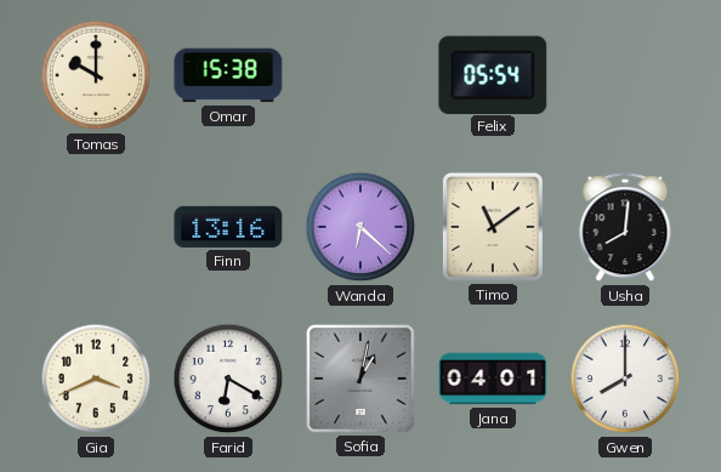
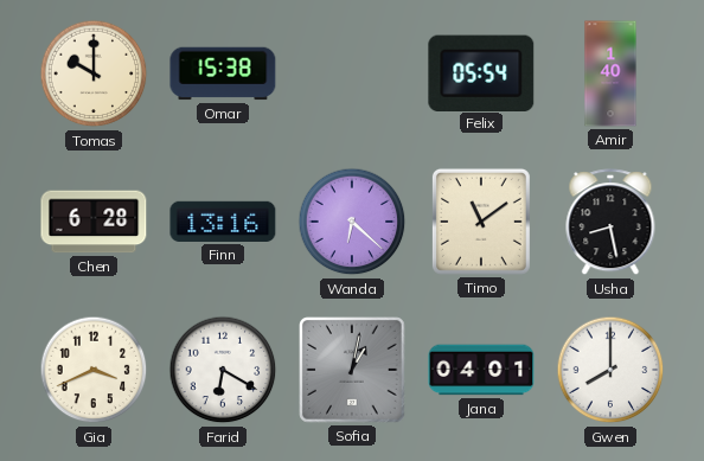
Amir: none -> 1:40 (610, 73)
Chen: none -> 6:28 (94, 222)
Usha: 8:01 -> 8:28 (610, 223)
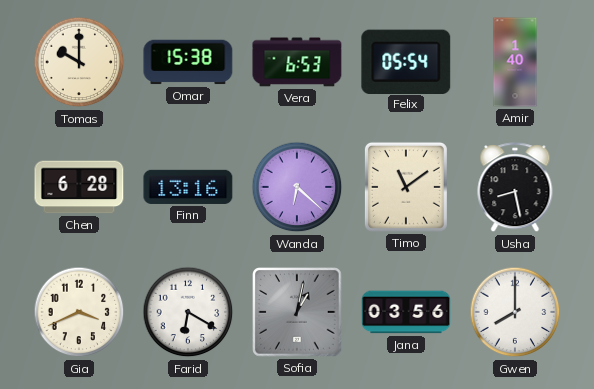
Vera: none -> 6:53 (297, 62)
Jana: 04:01 -> 03:56 (406, 312)
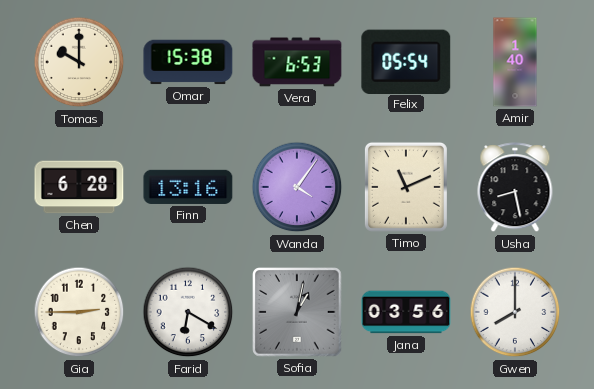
Wanda: 6:22 -> 4:06 (297, 187)
Timo: 11:09 -> 11:11 (406, 187)
Gia: 3:41 -> 2:45 (79, 312)
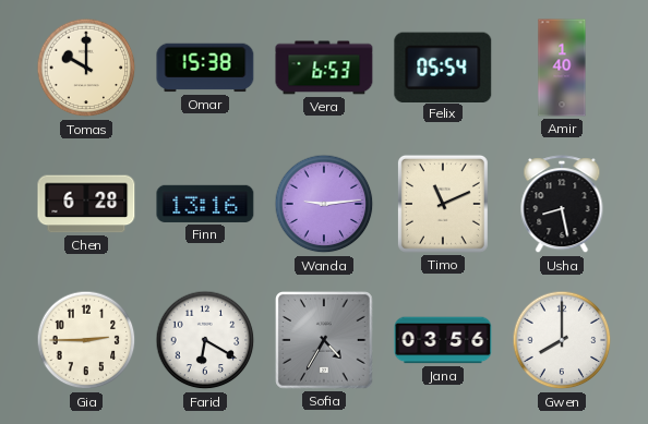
Wanda: 4:06 -> 9:14 (324, 204)
Sofia: 1:02 -> 4:35 (324, 340)
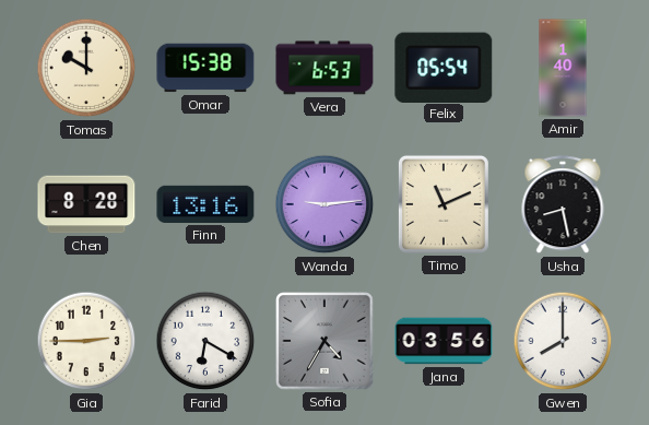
Chen: 6:28 -> 8:28 (86, 204)
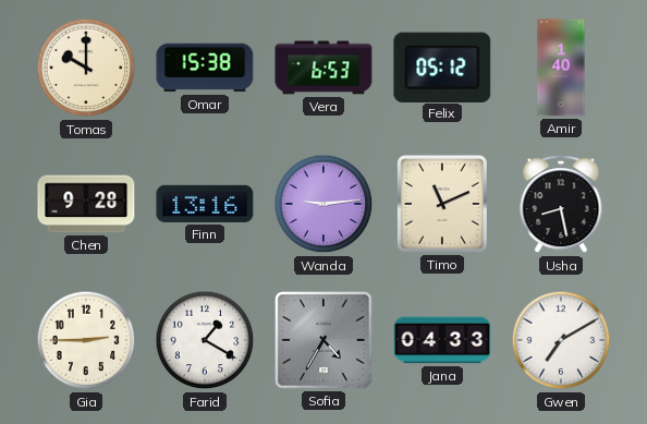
Felix: 05:54 -> 05:12 (442, 66)
Chen: 8:28 -> 9:28 (86, 204)
Farid: 6:20 -> 1:20 (205, 340)
Jana: 03:56 -> 04:33 (442, 340)
Gwen: 8:00 -> 7:10 (561, 340)
